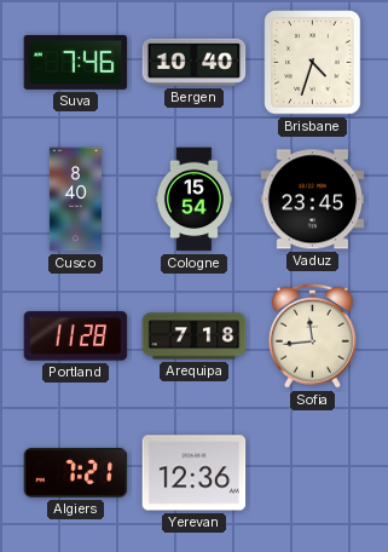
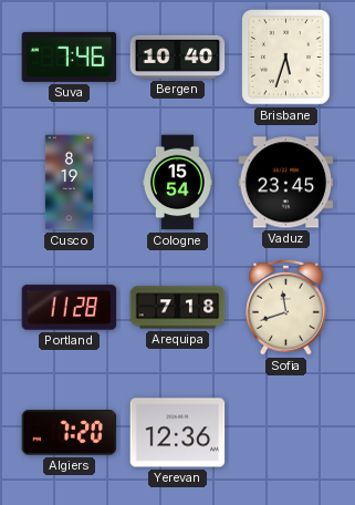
Brisbane: 4:33 -> 5:33 (286, 58)
Cusco: 8:40 -> 8:19 (69, 183)
Sofia: 11:44 -> 11:42 (285, 307)
Algiers: 7:21 -> 7:20 (70, 433)
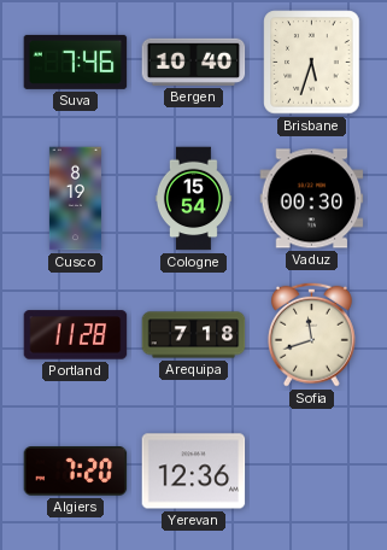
Vaduz: 23:45 -> 00:30 (312, 199)
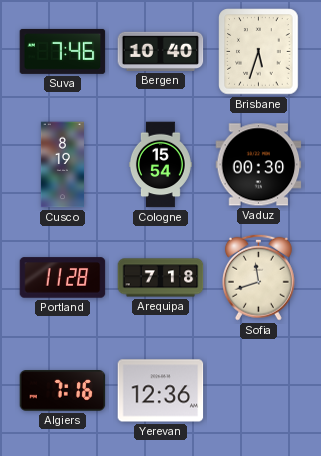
Algiers: 7:20 -> 7:16 (63, 391)
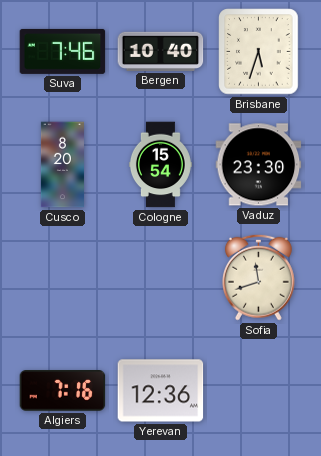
Cusco: 8:19 -> 8:20 (62, 165)
Vaduz: 00:30 -> 23:30 (259, 165)
Portland: 11:28 -> none (63, 278)
Arequipa: 7:18 -> none (161, 278)
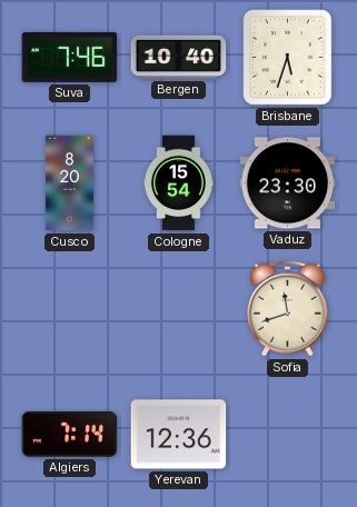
Algiers: 7:16 -> 7:14 (70, 435)
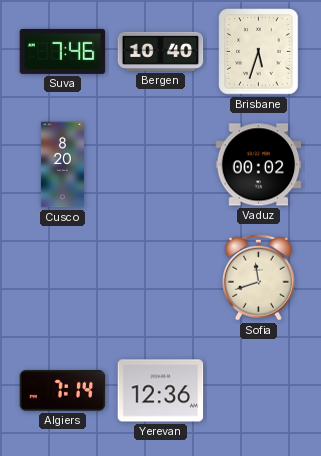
Cologne: 15:54 -> none (178, 183)
Vaduz: 23:30 -> 00:02 (259, 165)
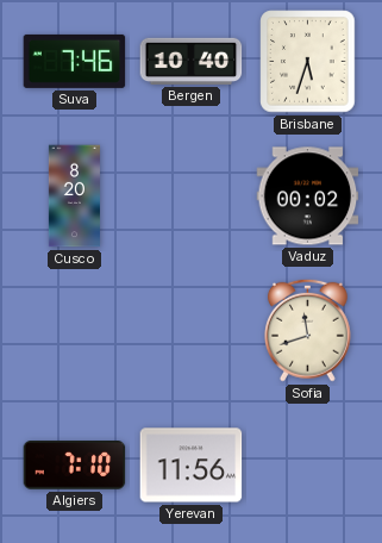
Algiers: 7:14 -> 7:10 (75, 466)
Yerevan: 12:36 -> 11:56 (192, 466)
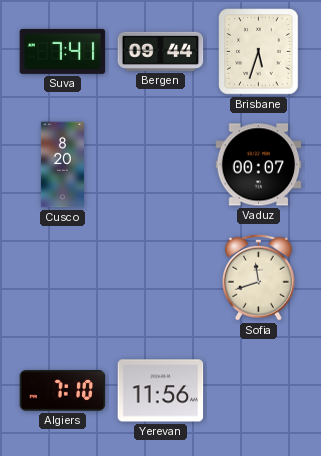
Suva: 7:46 -> 7:41 (63, 51)
Bergen: 10:40 -> 09:44 (161, 51)
Vaduz: 00:02 -> 00:07 (259, 165)
